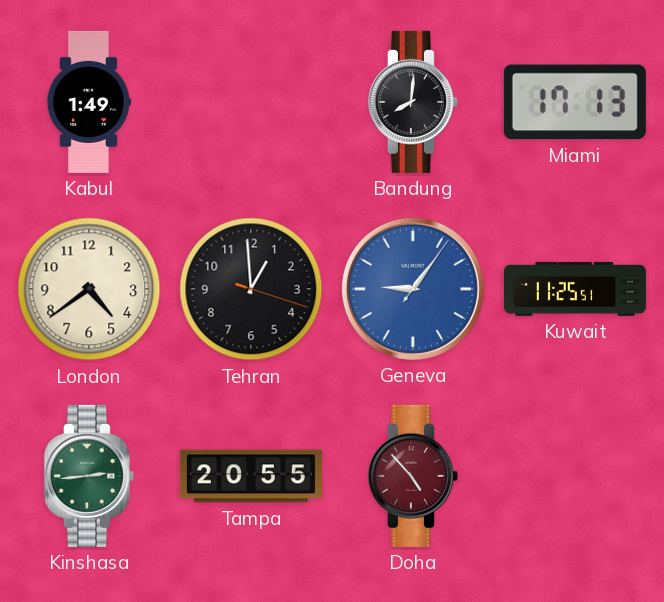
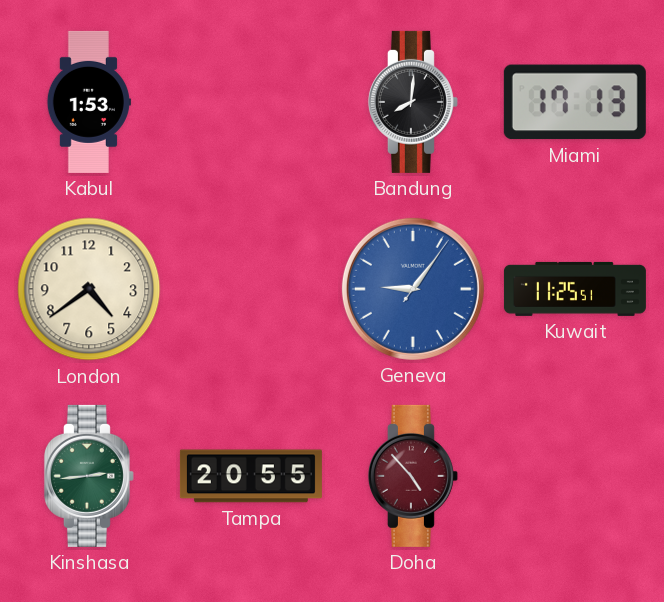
Kabul: 1:49 -> 1:53 (89, 102)
Tehran: 12:59 -> none (251, 289)
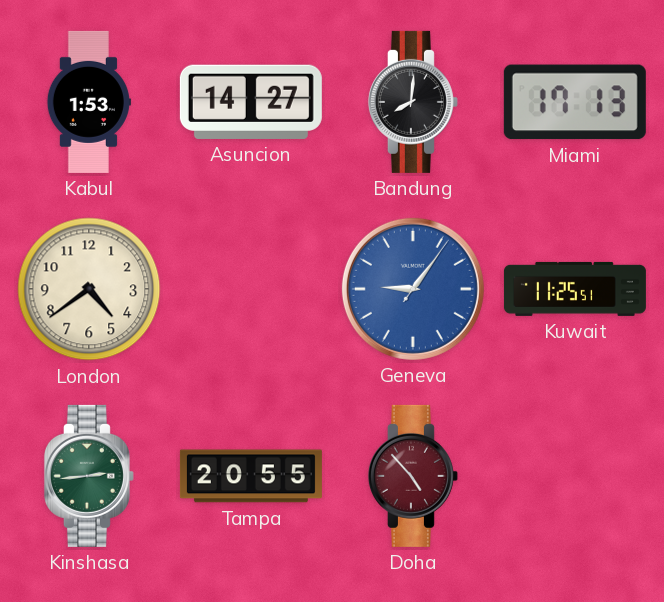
Asuncion: none -> 14:27 (251, 102)
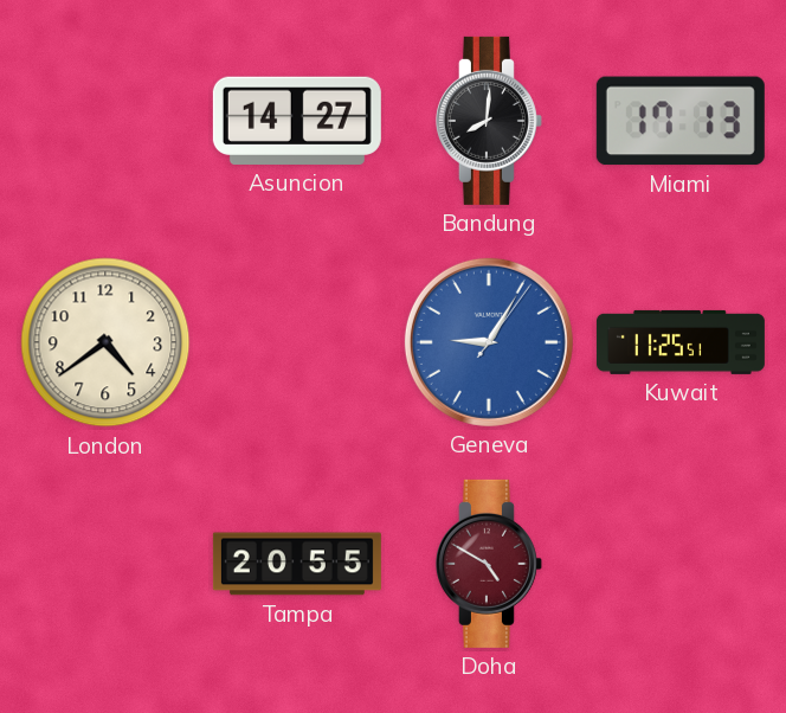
Kabul: 1:53 -> none (89, 102)
Geneva: 9:06 -> 9:05 (489, 342)
Kinshasa: 2:44 -> none (89, 476)
Doha: 4:53 -> 4:50 (489, 564)
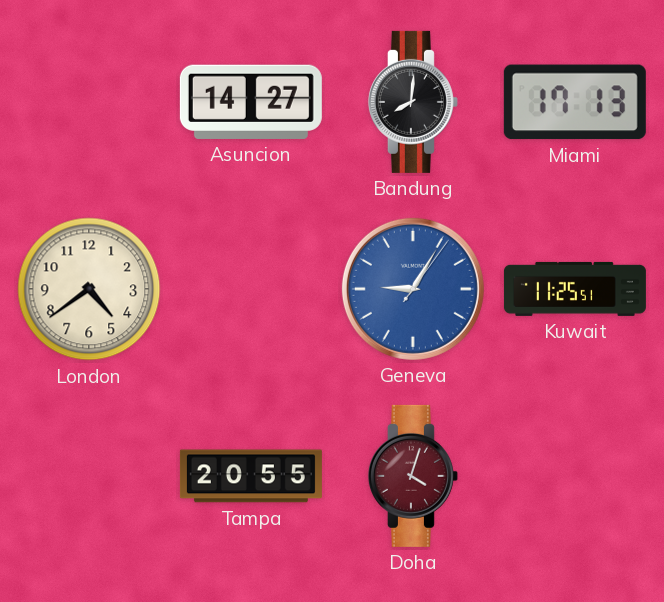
Doha: 4:50 -> 4:03 (413, 476)
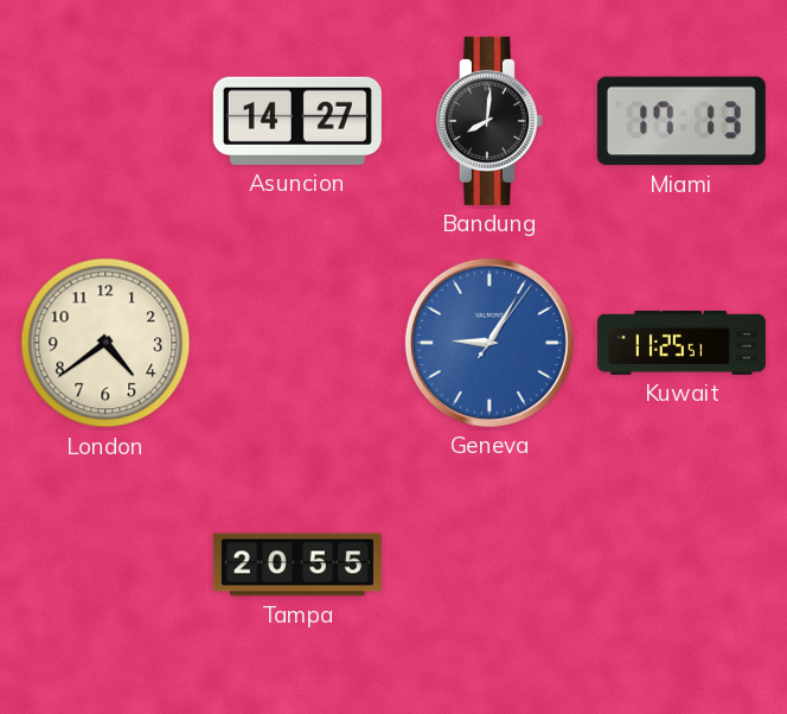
Doha: 4:03 -> none (413, 476)
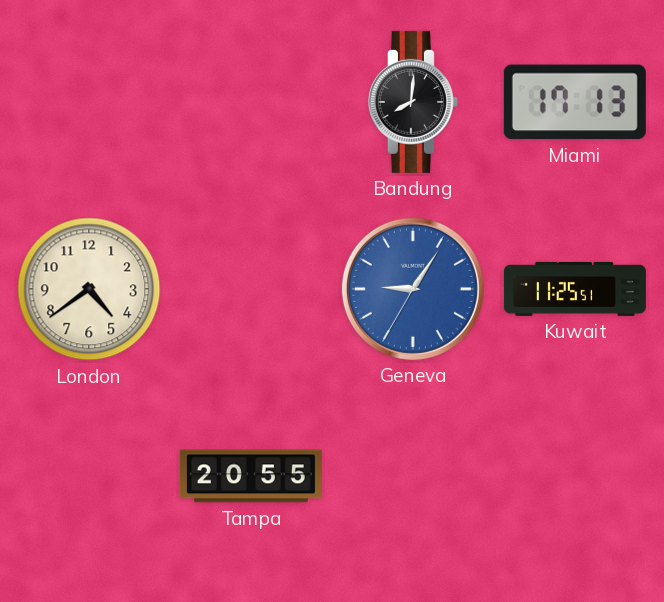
Asuncion: 14:27 -> none (297, 121)
Geneva: 9:05:06 -> 9:05:35 (413, 289)
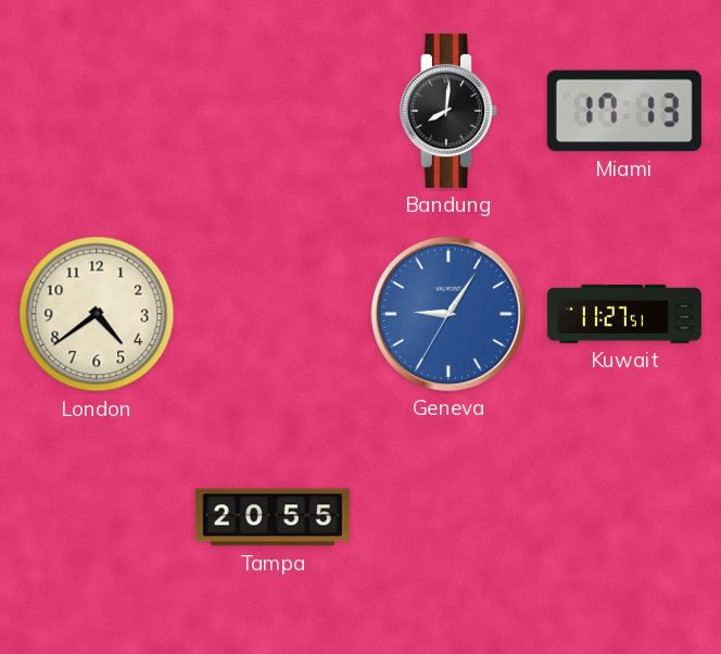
Kuwait: 11:25 -> 11:27 (624, 314)
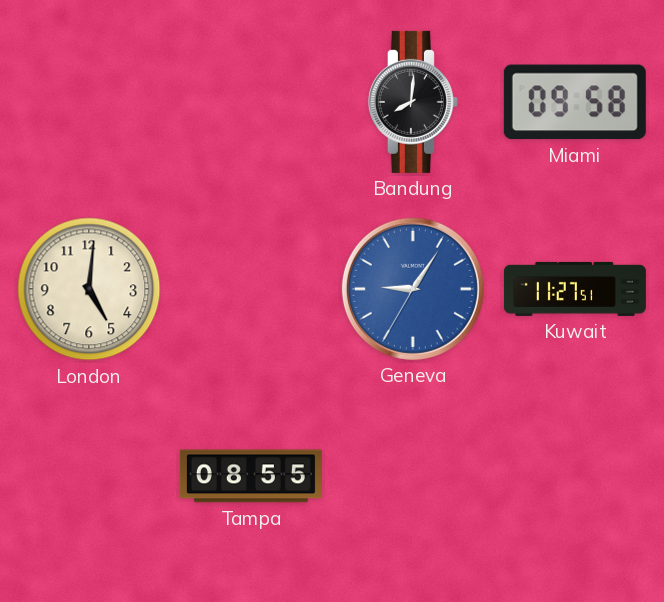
Miami: 17:13 -> 09:58 (575, 102)
London: 4:39 -> 5:01 (89, 289)
Tampa: 20:55 -> 08:55 (251, 476)
